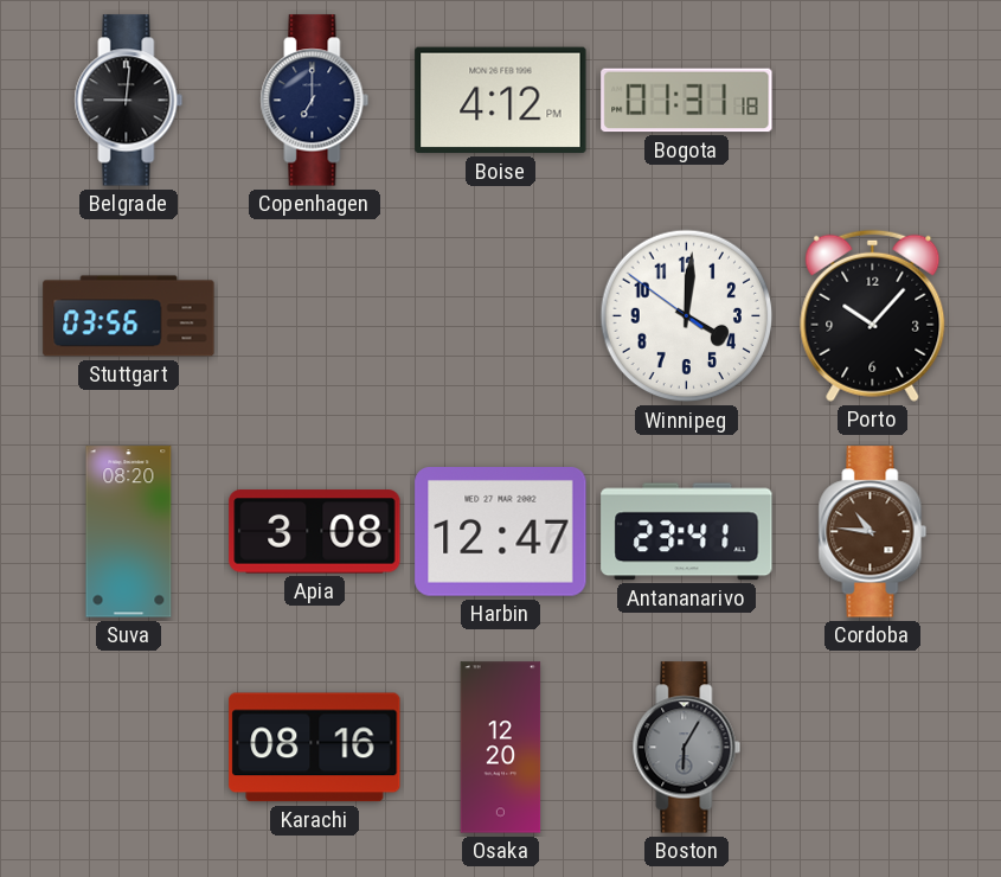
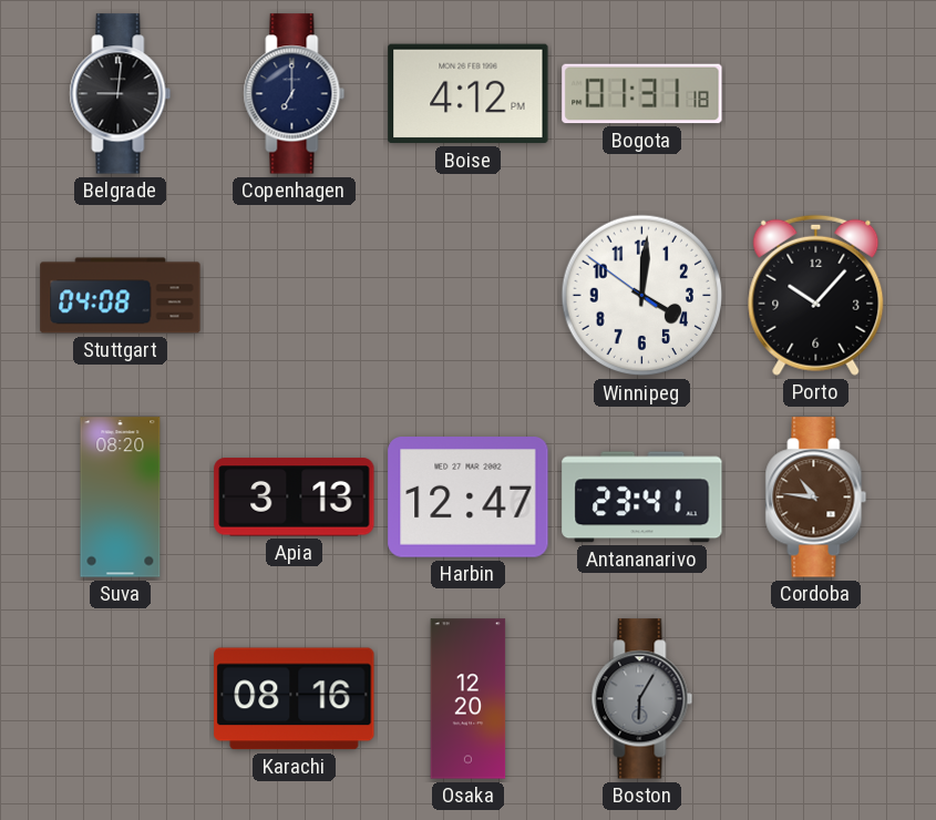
Stuttgart: 03:56 -> 04:08 (121, 296)
Apia: 3:08 -> 3:13 (295, 498)
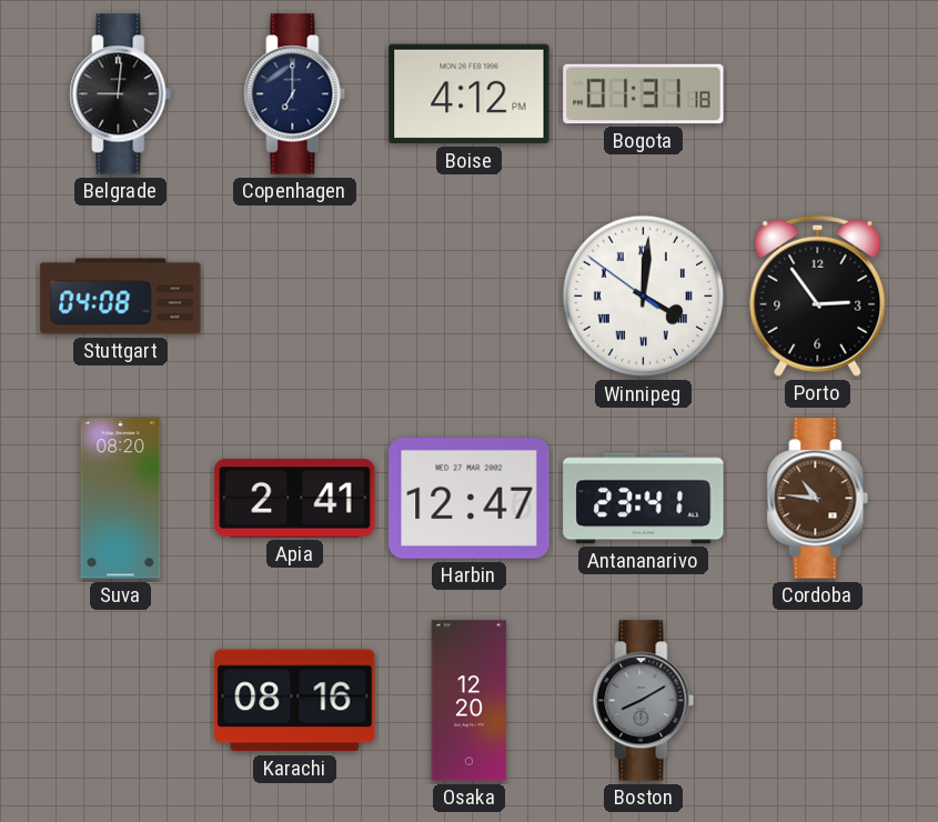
Winnipeg numerals: Arabic -> Roman (644, 297)
Porto: 10:07 -> 2:54 (818, 295)
Apia: 3:13 -> 2:41 (295, 499)
Boston: 6:05 -> 8:10 (644, 701)
